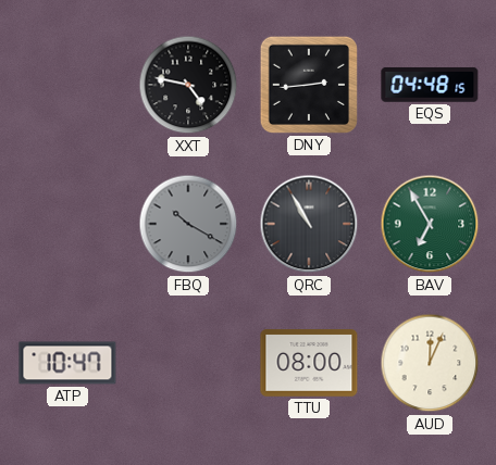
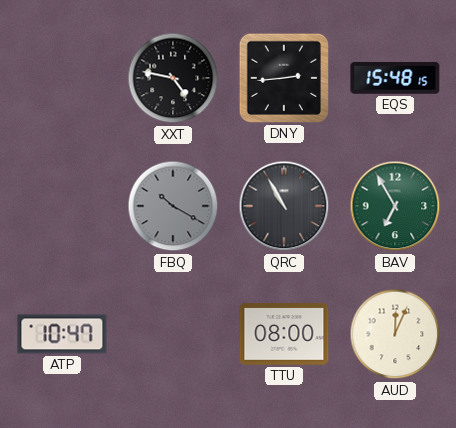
EQS: 04:48 -> 15:48 (395, 78)
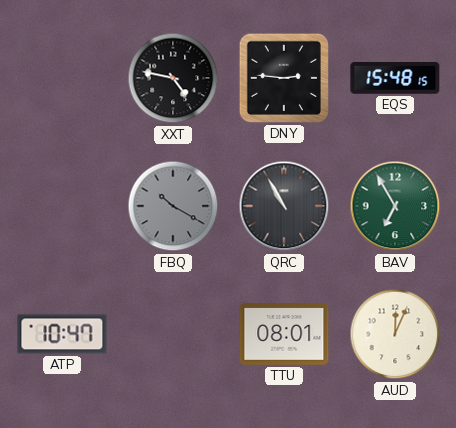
DNY: 2:44 -> 2:46 (284, 78)
TTU: 08:00 -> 08:01 (284, 334)
